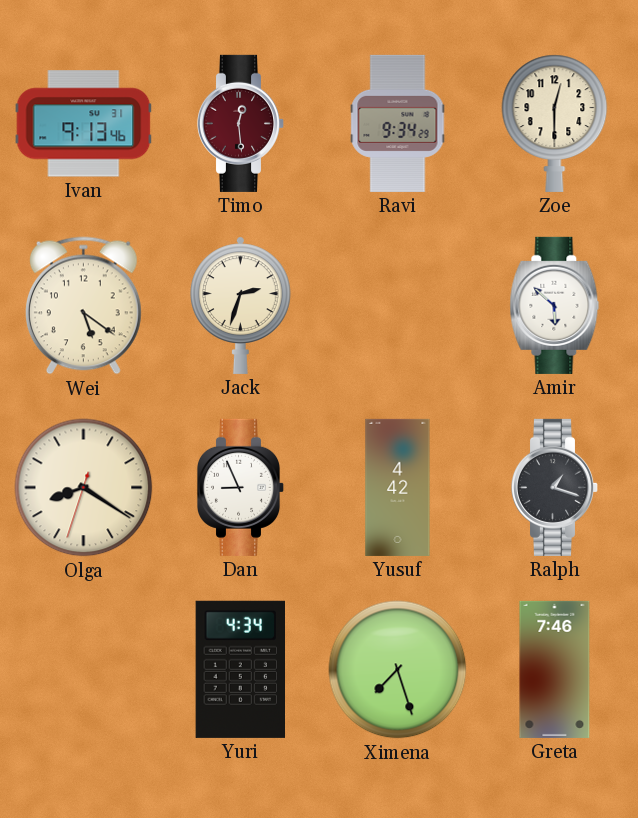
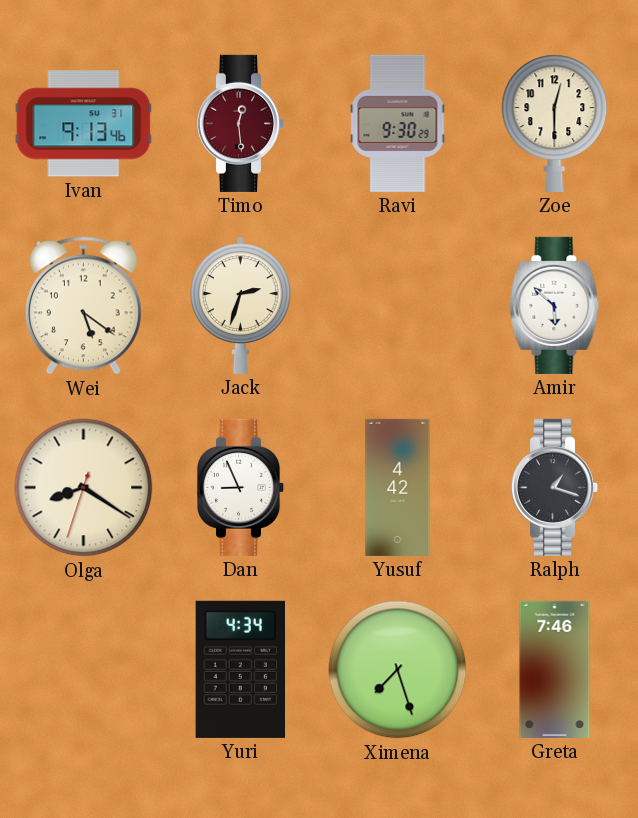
Ravi: 9:34 -> 9:30 (398, 123)
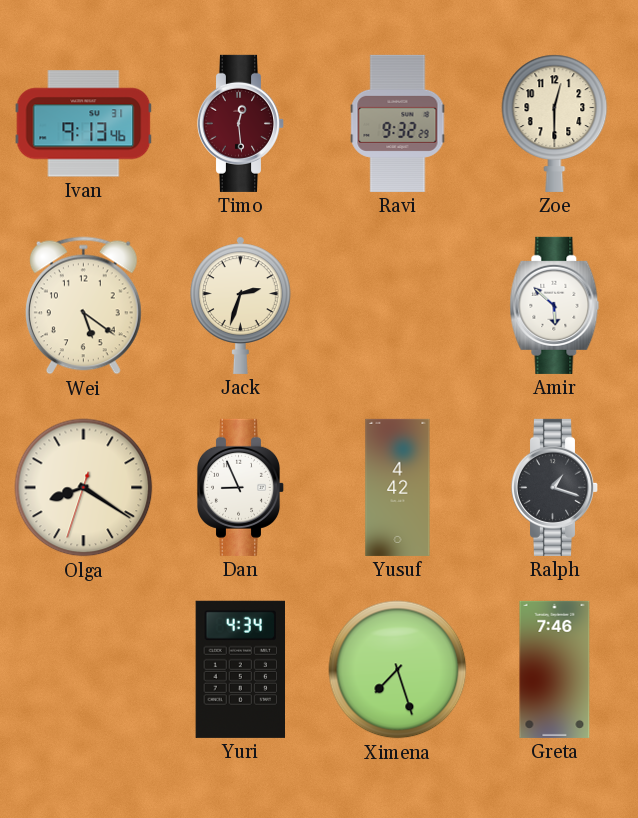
Ravi: 9:30 -> 9:32 (398, 123)
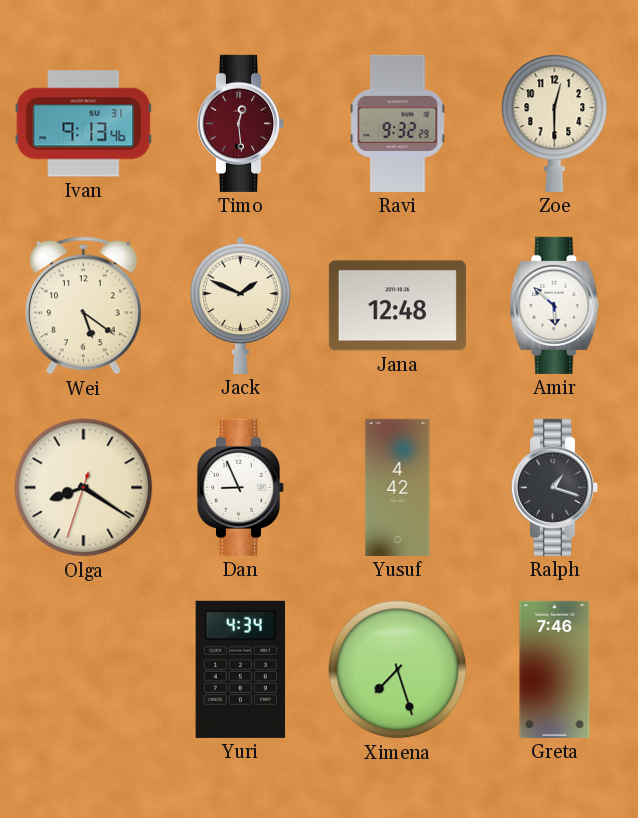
Jack: 2:33 -> 1:49 (240, 305)
Jana: none -> 12:48 (397, 306)
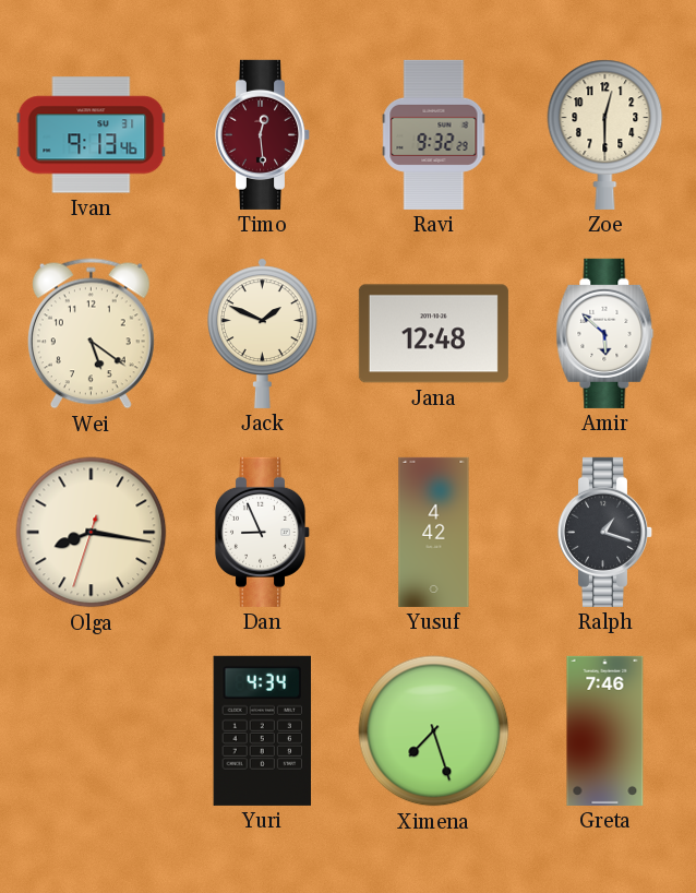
Olga: 8:20 -> 8:16 (92, 533)
